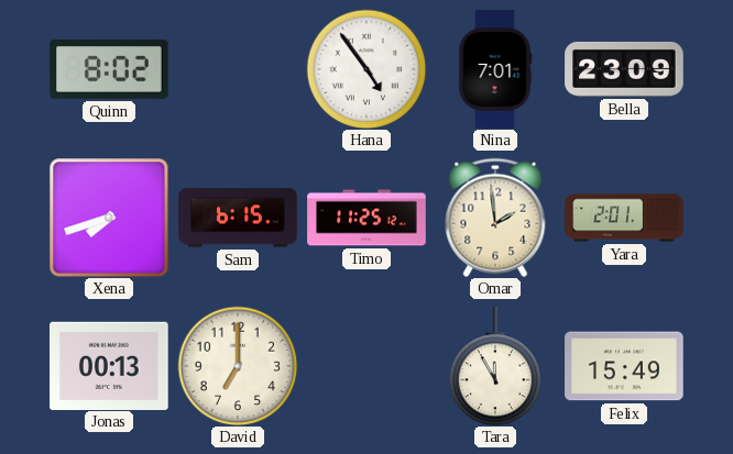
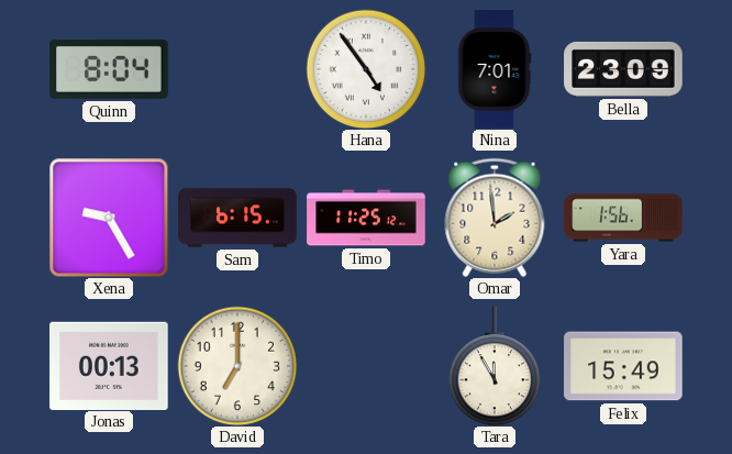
Quinn: 8:02 -> 8:04 (109, 69)
Xena: 7:42 -> 9:25 (109, 218)
Yara: 2:01 -> 1:56 (623, 218)
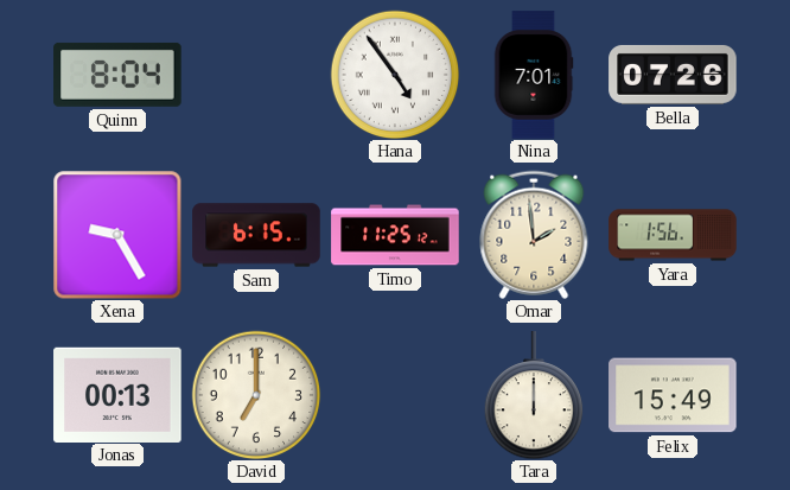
Bella: 23:09 -> 07:26 (673, 75)
Tara: 11:55 -> 12:00 (534, 395)
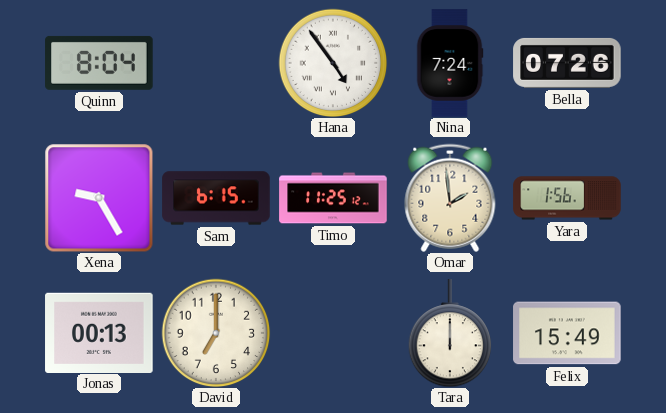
Nina: 7:01 -> 7:24 (450, 63)
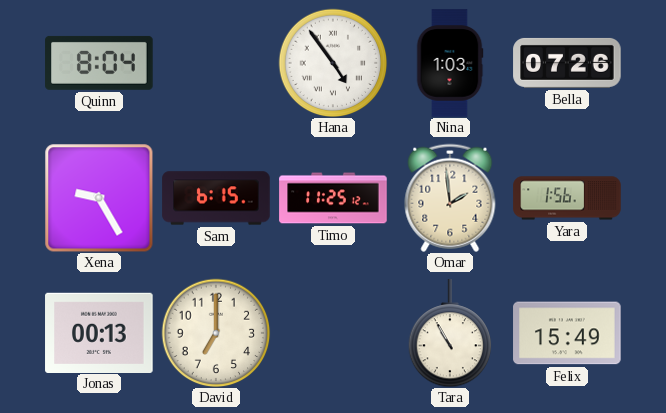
Nina: 7:24 -> 1:03 (450, 63)
Tara: 12:00 -> 10:55 (450, 333)
